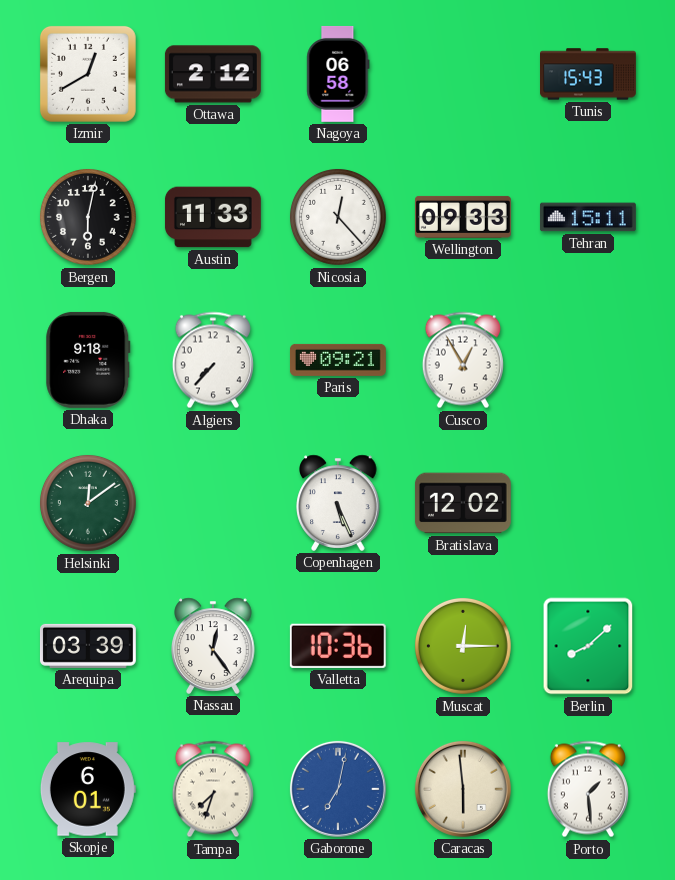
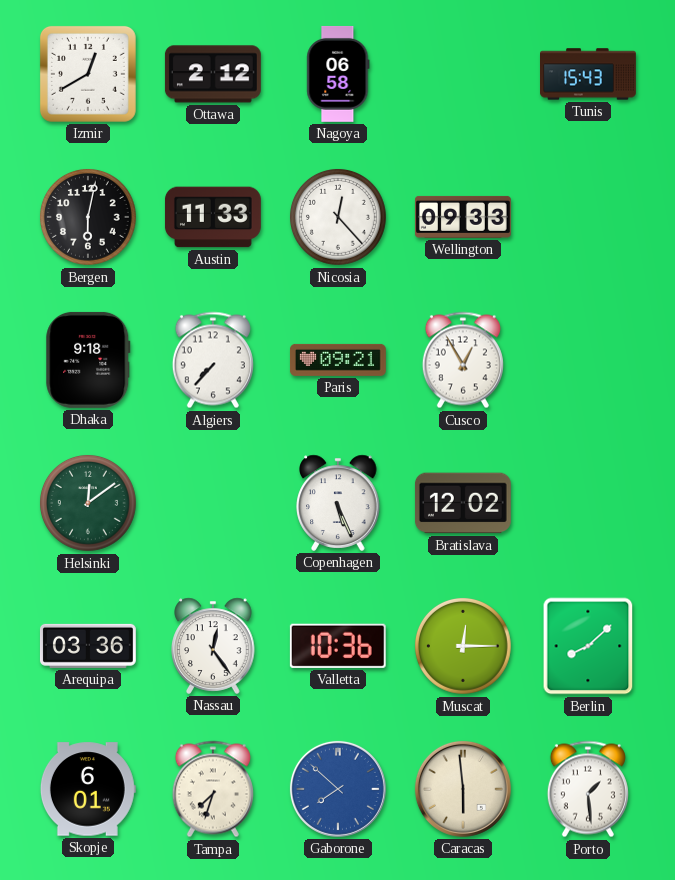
Tehran: 15:11 -> none (588, 217)
Arequipa: 03:39 -> 03:36 (88, 646)
Gaborone: 7:02 -> 7:52 (338, 789)
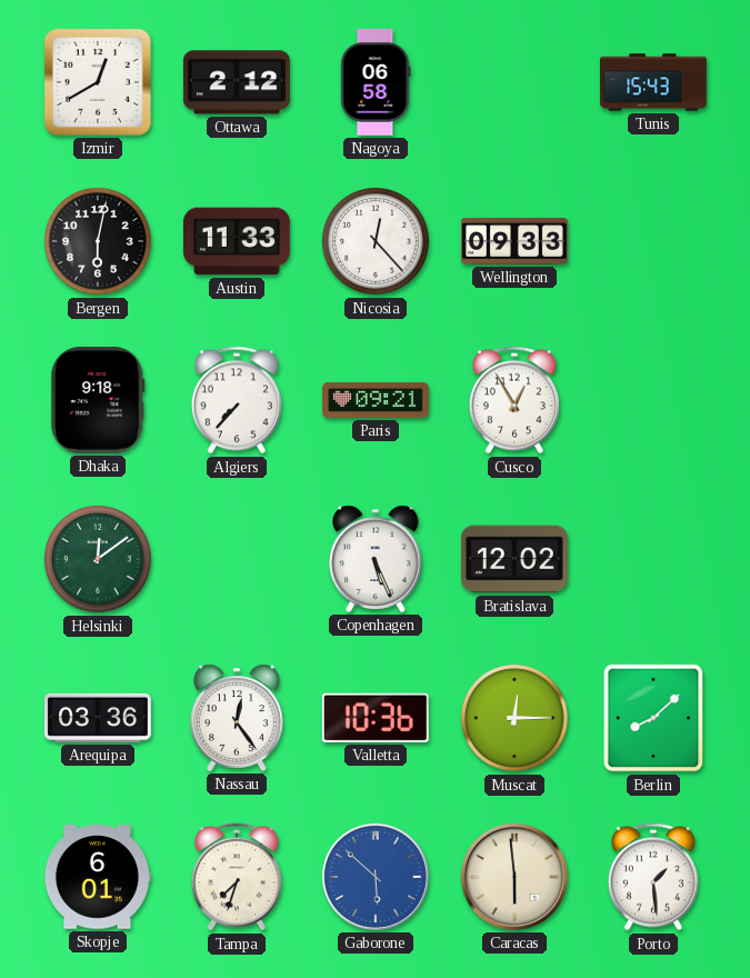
Gaborone: 7:52 -> 5:52 (376, 877)
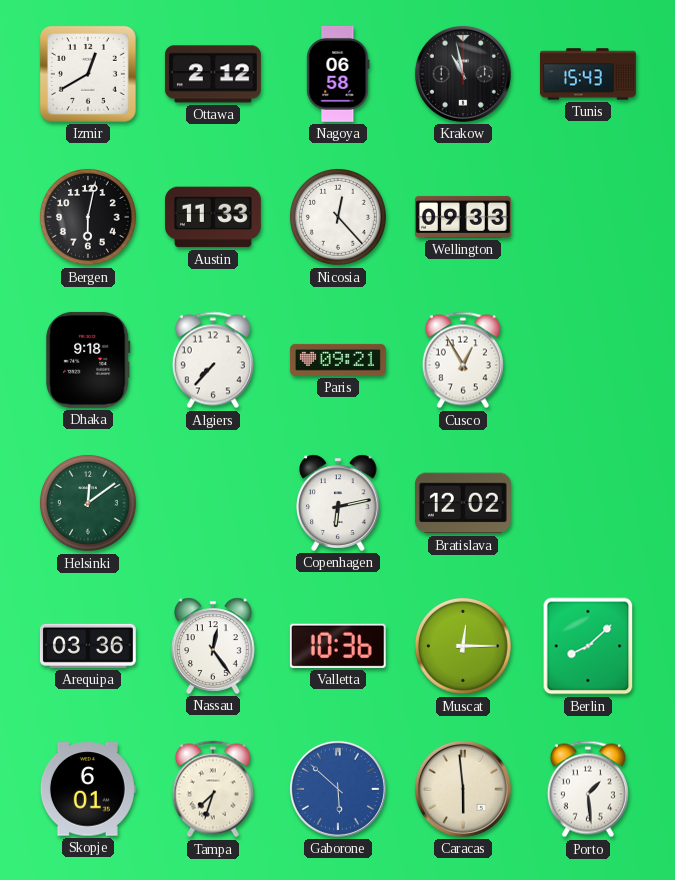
Krakow: none -> 10:58 (463, 74)
Copenhagen: 5:26 -> 6:13 (338, 503)
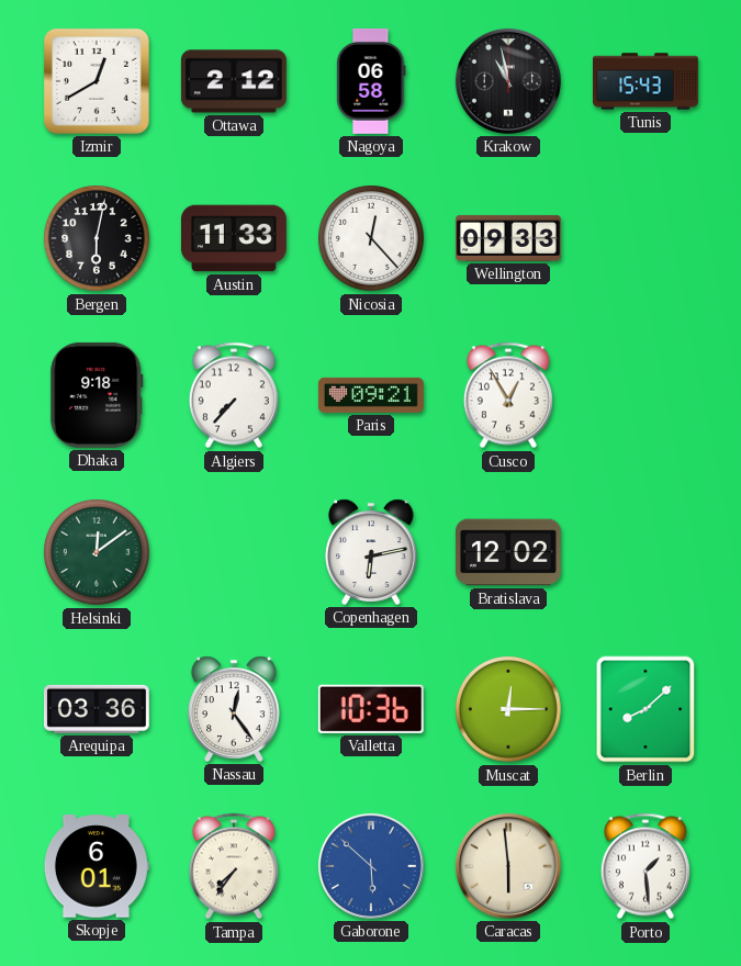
Tampa: 7:33 -> 7:36 (234, 866)
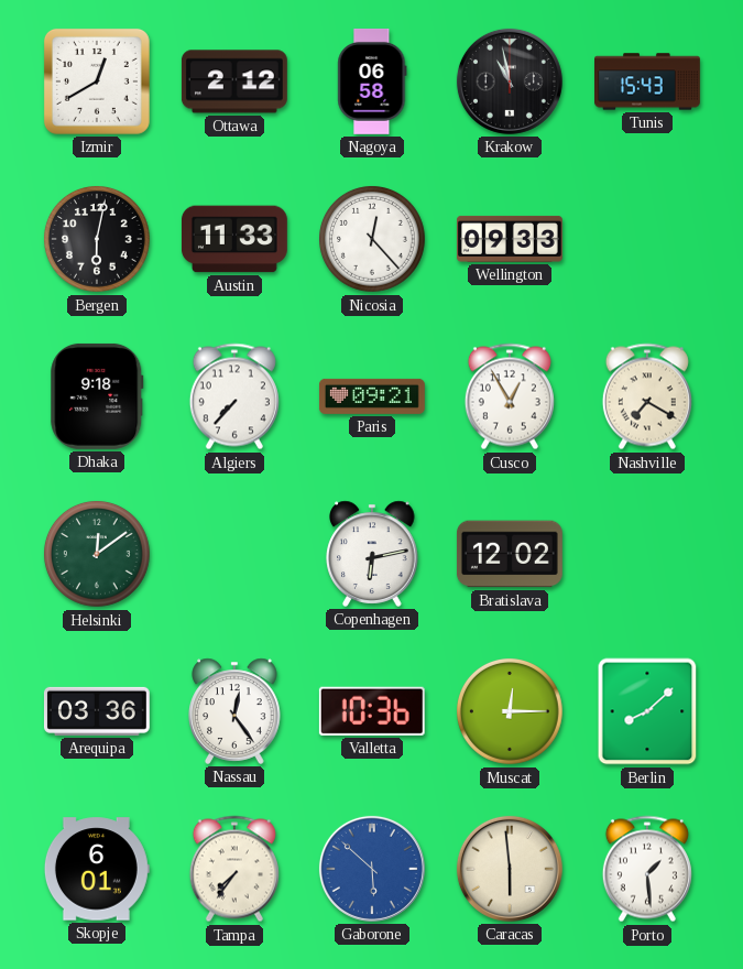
Nashville: none -> 7:20 (647, 396)
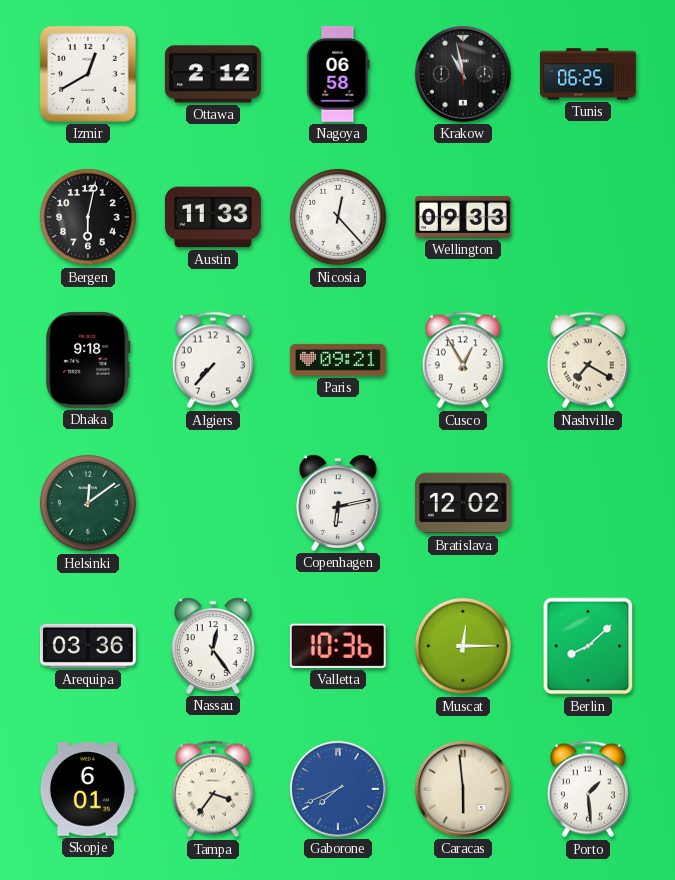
Tunis: 15:43 -> 06:25 (589, 74)
Tampa: 7:36 -> 3:36 (213, 789)
Gaborone: 5:52 -> 7:41 (338, 789)
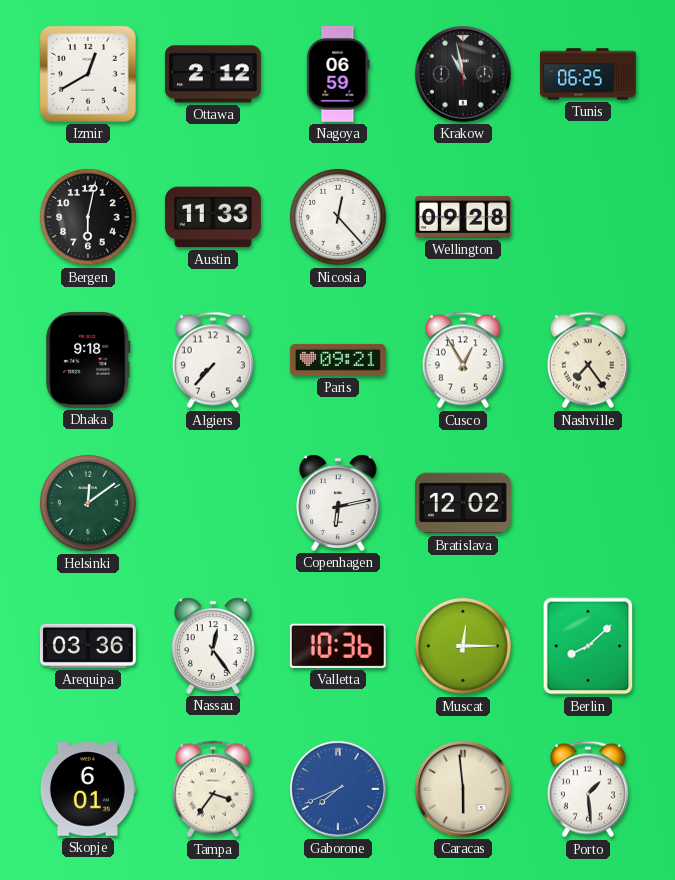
Nagoya: 06:58 -> 06:59 (338, 74)
Wellington: 09:33 -> 09:28 (463, 217)
Nashville: 7:20 -> 7:24 (588, 360)
